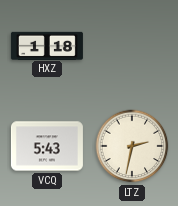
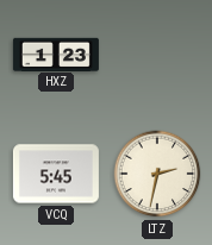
HXZ: 1:18 -> 1:23 (56, 54)
VCQ: 5:43 -> 5:45 (56, 174)
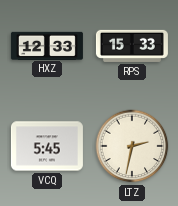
HXZ: 1:23 -> 12:33 (47, 45)
RPS: none -> 15:33 (132, 46)
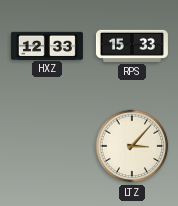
VCQ: 5:45 -> none (47, 146)
LTZ: 2:32 -> 3:07 (132, 146)
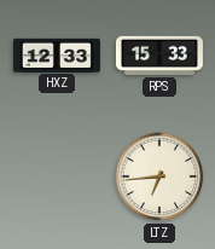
LTZ: 3:07 -> 6:44 (159, 176)
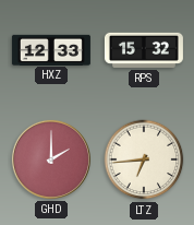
RPS: 15:33 -> 15:32 (144, 50)
GHD: none -> 2:00 (51, 159)
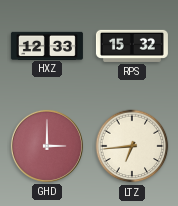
GHD: 2:00 -> 3:00 (47, 146)
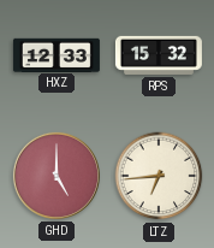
GHD: 3:00 -> 5:00 (57, 176)
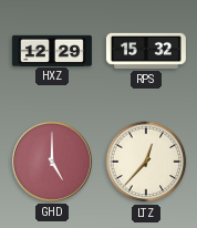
HXZ: 12:33 -> 12:29 (52, 50)
LTZ: 6:44 -> 12:37 (146, 162)
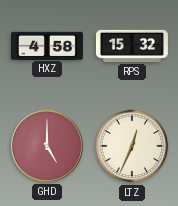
HXZ: 12:29 -> 4:58 (47, 45)
LTZ: 12:37 -> 12:34 (132, 146)
